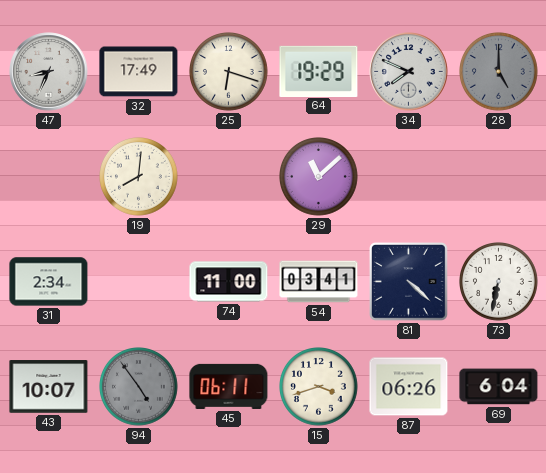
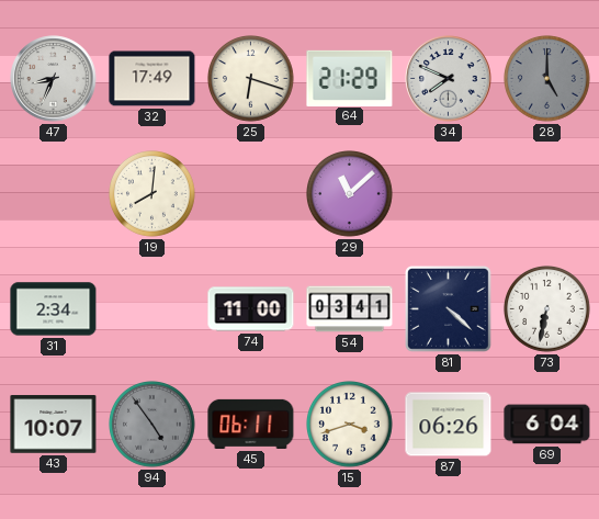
64: 19:29 -> 21:29 (350, 78)
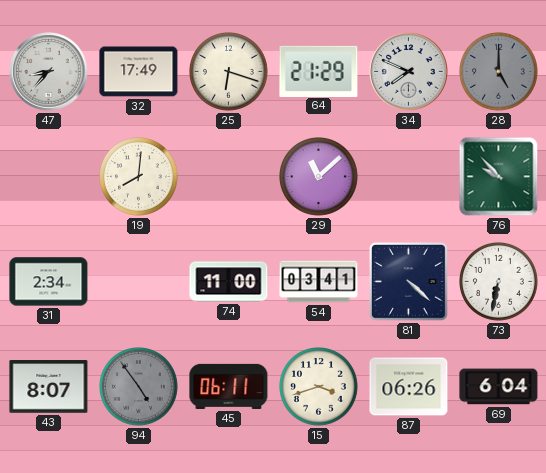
47: 8:34 -> 8:37 (49, 72)
76: none -> 9:53 (499, 177)
43: 10:07 -> 8:07 (49, 387)
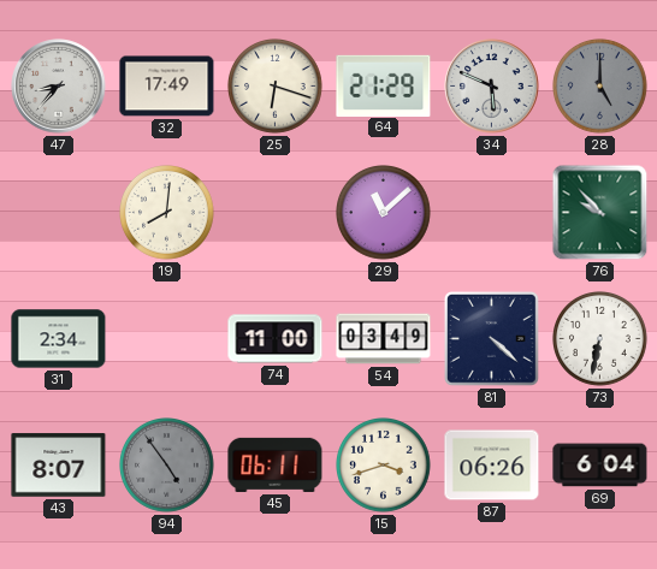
34: 7:49 -> 5:49 (492, 87)
54: 03:41 -> 03:49 (384, 339)
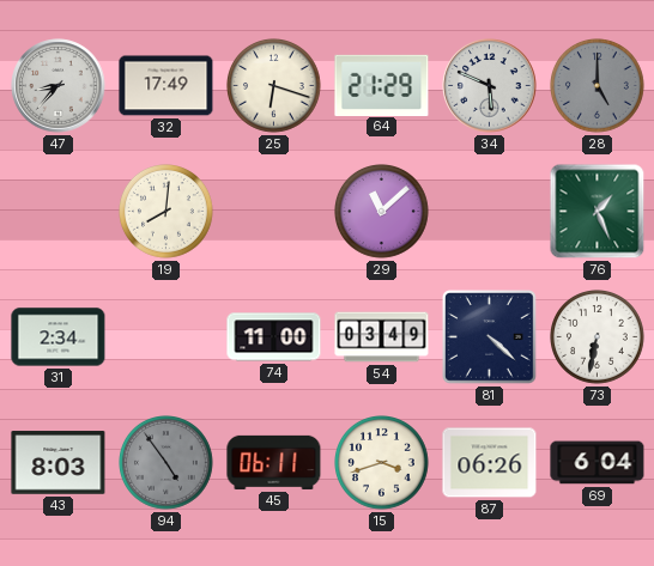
76: 9:53 -> 1:26 (598, 212)
43: 8:07 -> 8:03 (59, 463)
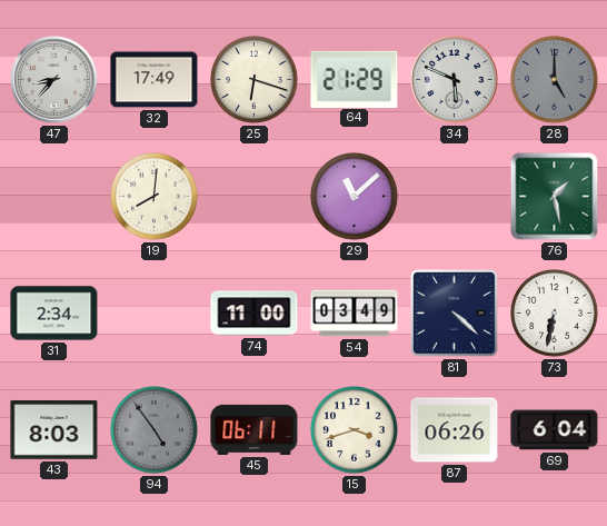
76: 1:26 -> 1:28 (555, 197)
